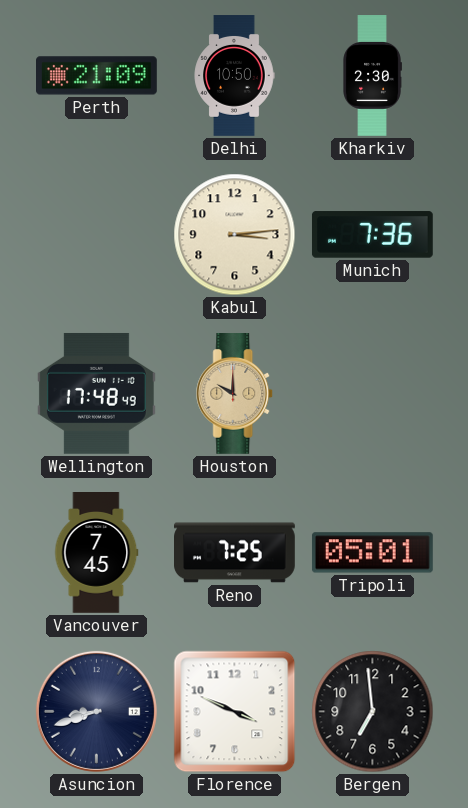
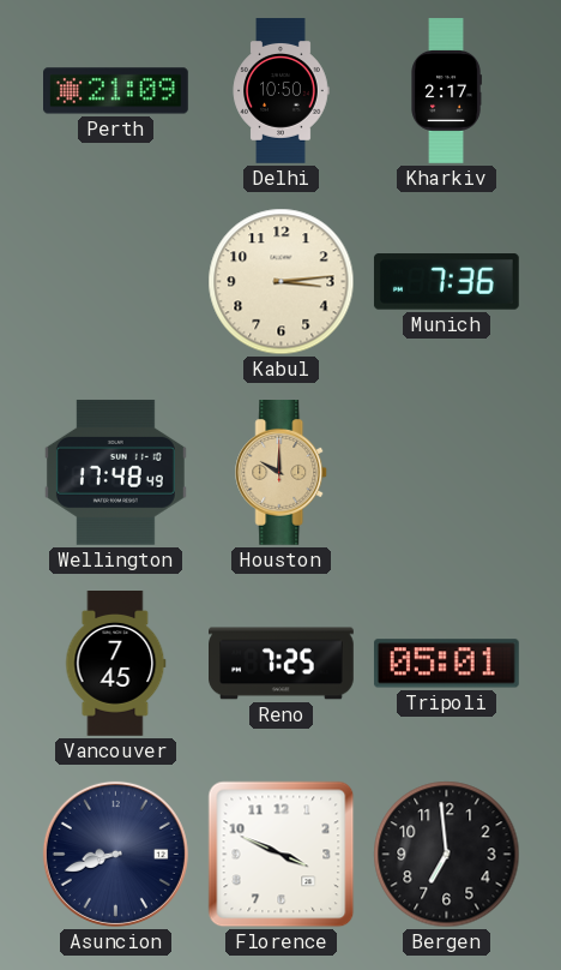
Kharkiv: 2:30 -> 2:17 (446, 91)
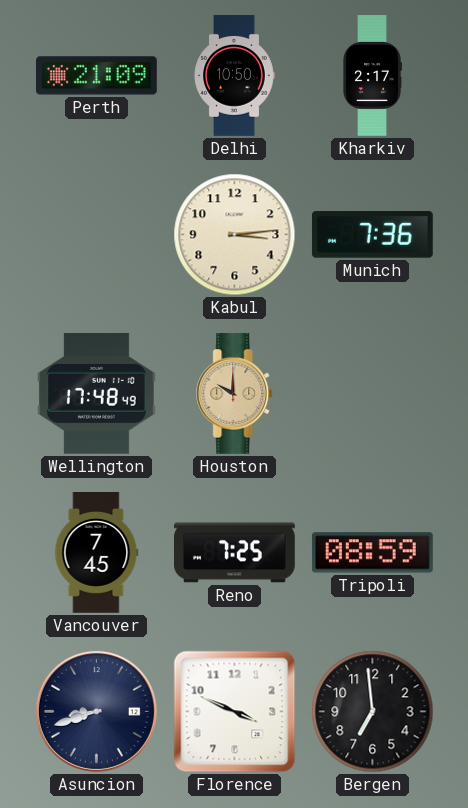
Tripoli: 05:01 -> 08:59 (372, 553)
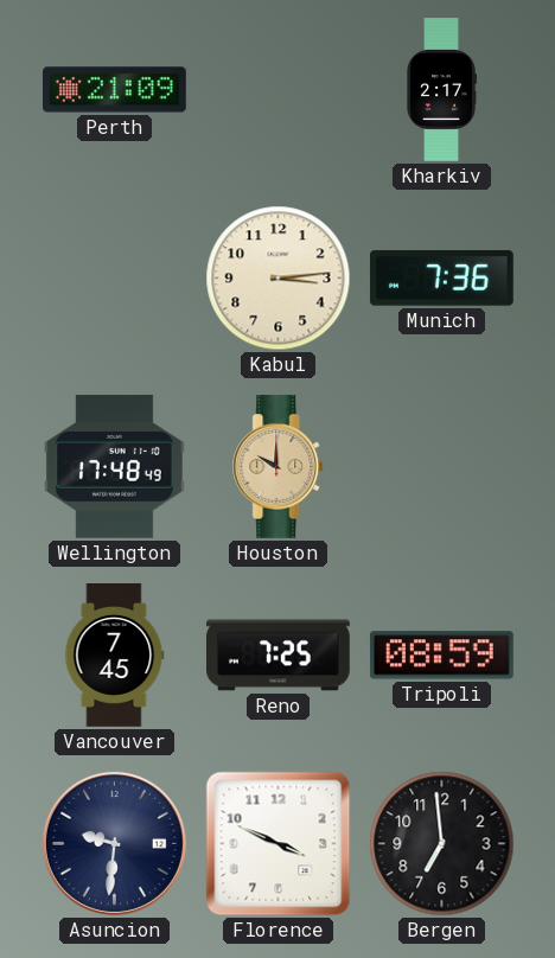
Delhi: 10:50 -> none (234, 76)
Asuncion: 8:42 -> 9:31 (114, 843)
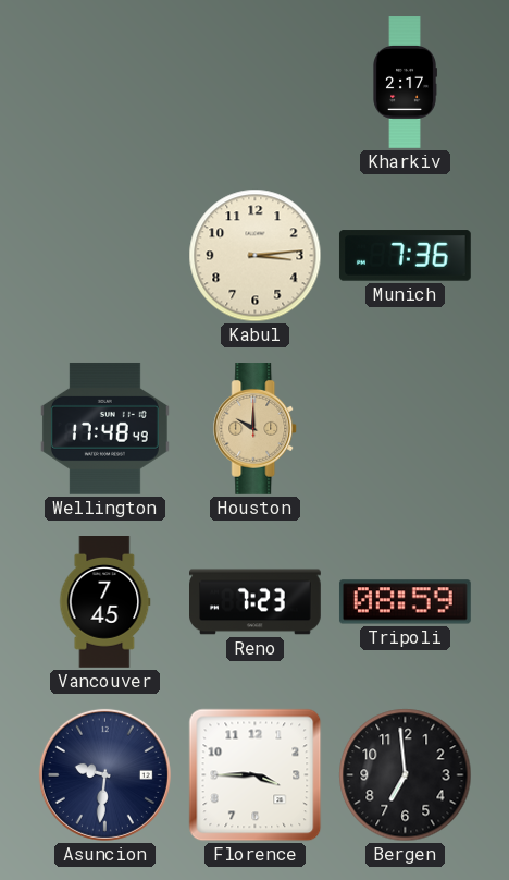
Perth: 21:09 -> none (115, 90)
Reno: 7:25 -> 7:23 (256, 602)
Florence: 3:49 -> 3:45 (256, 775)
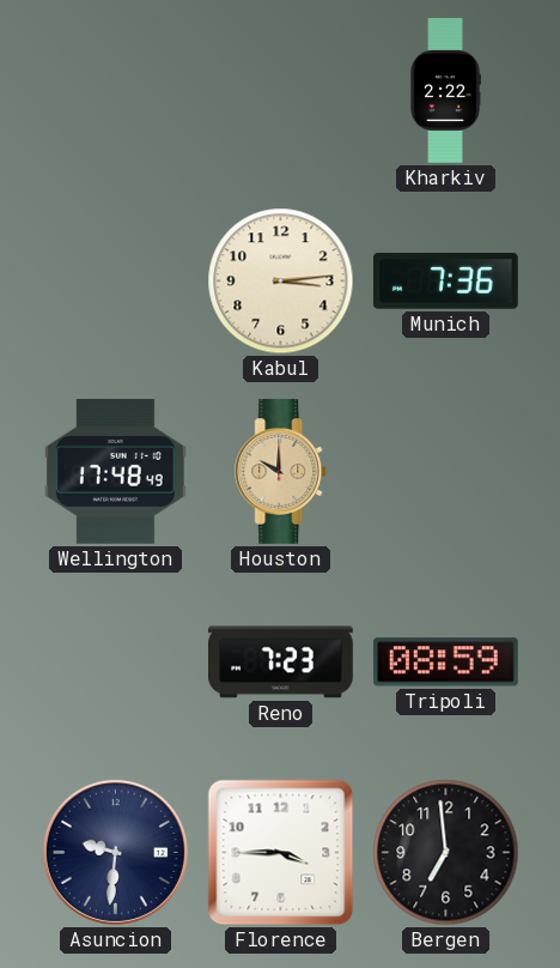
Kharkiv: 2:17 -> 2:22 (445, 91)
Vancouver: 7:45 -> none (105, 602)
